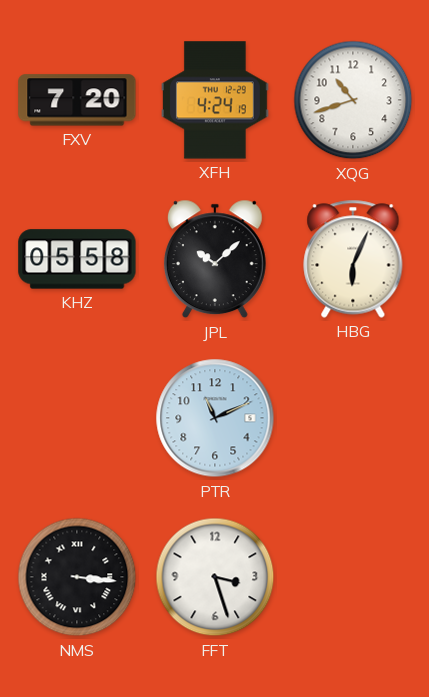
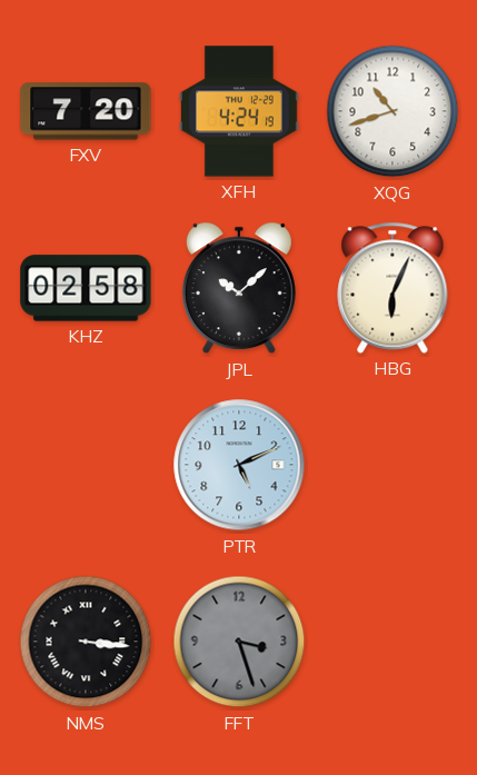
KHZ: 05:58 -> 02:58 (86, 288)
PTR: 11:11 -> 5:11 (239, 465)
FFT dial: white -> grey (239, 642)
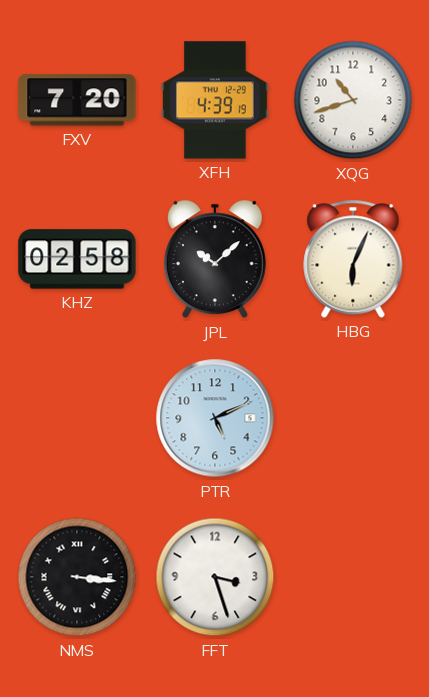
XFH: 4:24 -> 4:39 (215, 100)
FFT dial: grey -> white (215, 577)
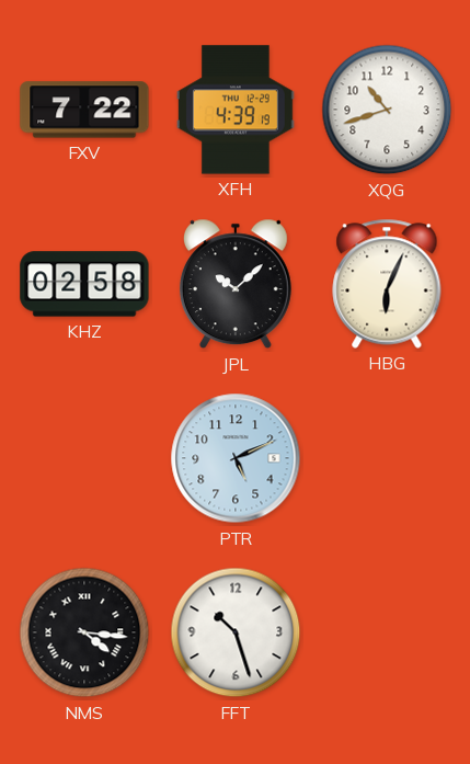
FXV: 7:20 -> 7:22 (84, 110)
NMS: 3:16 -> 4:16 (84, 632)
FFT: 3:27 -> 10:27 (236, 632)
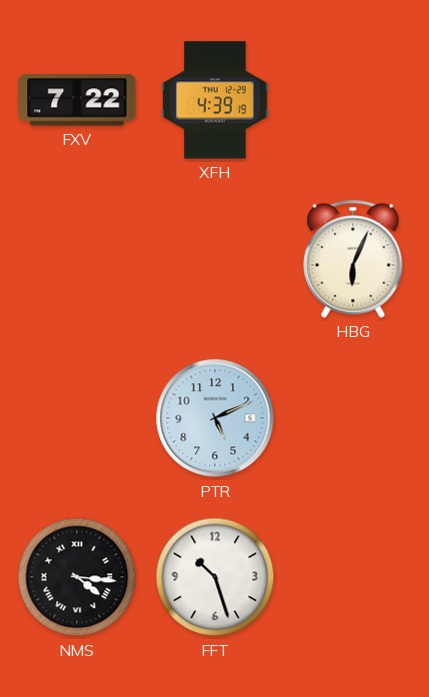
XQG: 10:42 -> none (387, 110)
KHZ: 02:58 -> none (84, 284)
JPL: 10:08 -> none (236, 284)
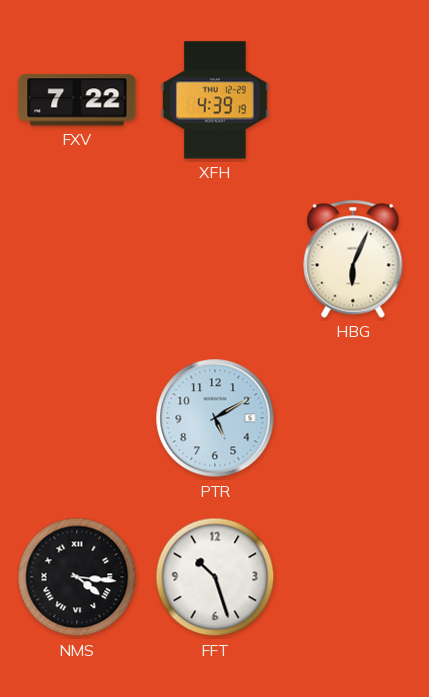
PTR: 5:11 -> 5:10 (215, 418)
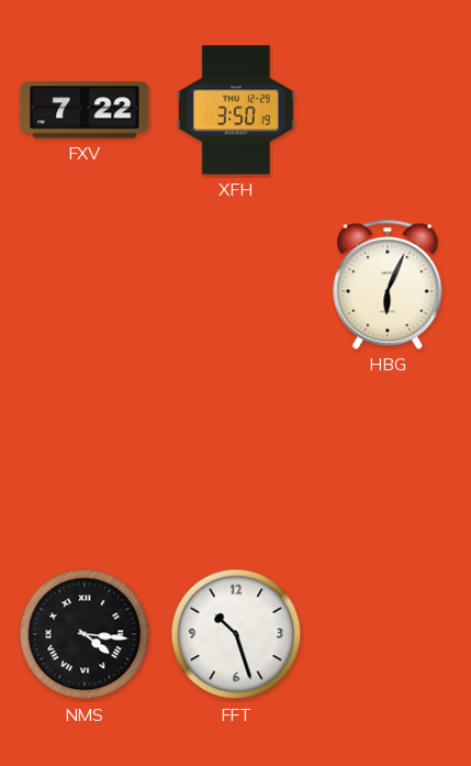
XFH: 4:39 -> 3:50 (236, 110)
PTR: 5:10 -> none (215, 418)
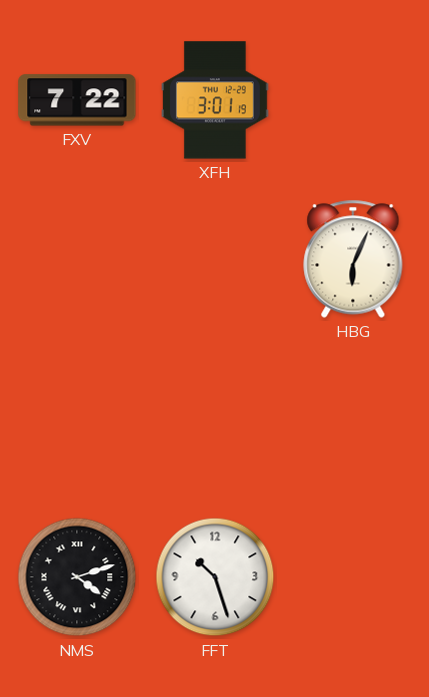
XFH: 3:50 -> 3:01 (215, 100)
NMS: 4:16 -> 4:12 (77, 577)
